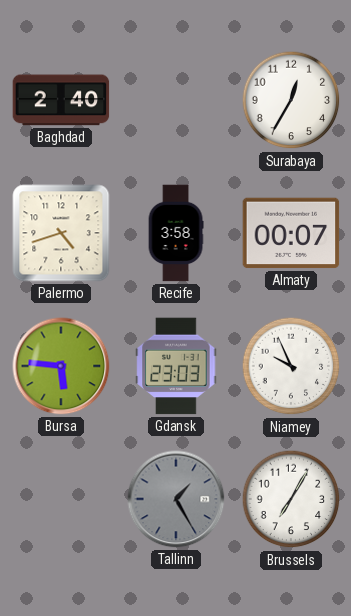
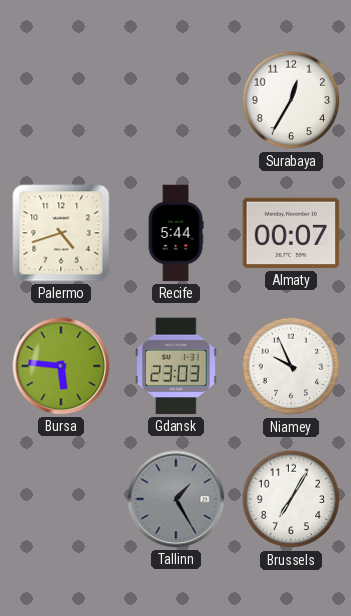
Baghdad: 2:40 -> none (61, 100)
Recife: 3:58 -> 5:44 (176, 233)
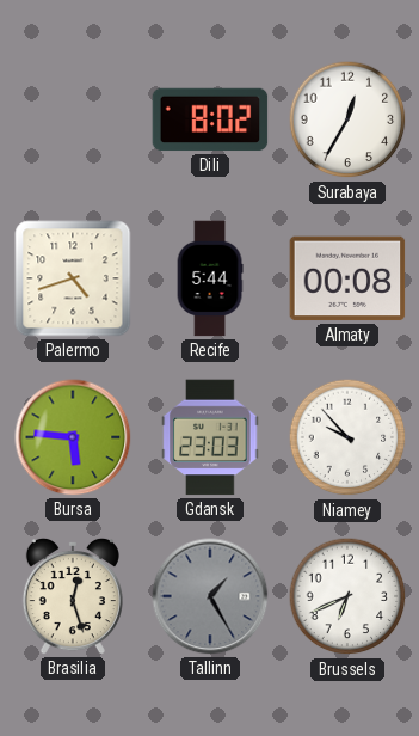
Dili: none -> 8:02 (210, 119)
Almaty: 00:07 -> 00:08 (347, 278)
Niamey: 9:56 -> 9:53 (347, 437)
Brasilia: none -> 12:27 (73, 596)
Brussels: 7:05 -> 6:41 (347, 596)
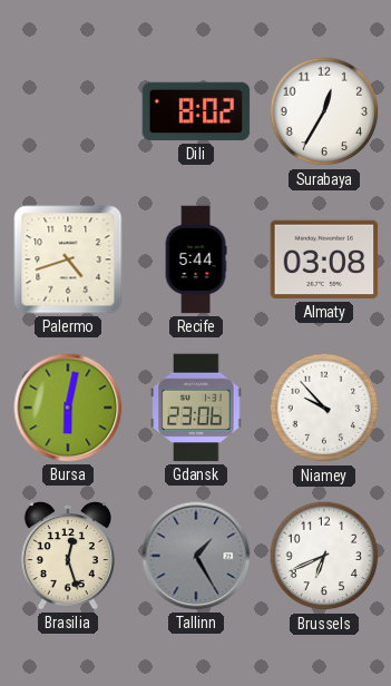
Almaty: 00:08 -> 03:08 (324, 259)
Bursa: 5:46 -> 6:02 (68, 408)
Gdansk: 23:03 -> 23:06 (196, 408)
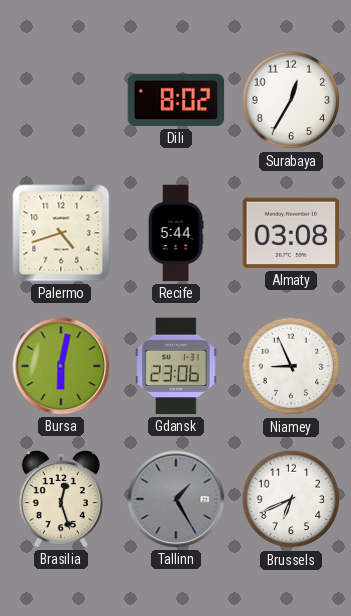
Niamey: 9:53 -> 8:56 (291, 366)
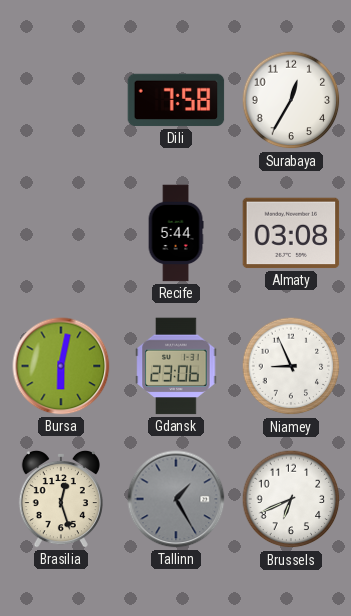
Dili: 8:02 -> 7:58 (176, 100)
Palermo: 4:42 -> none (61, 233)
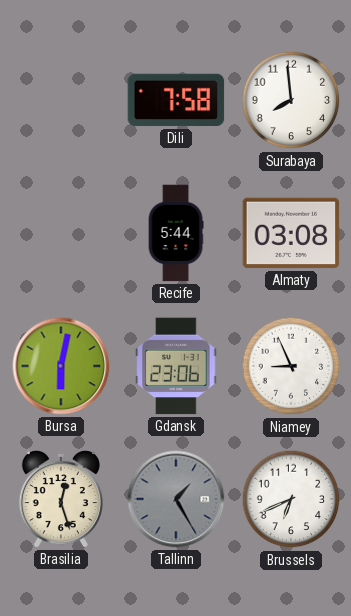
Surabaya: 12:35 -> 7:59 (291, 100)
